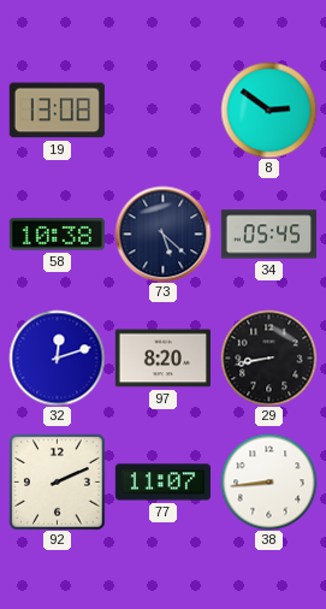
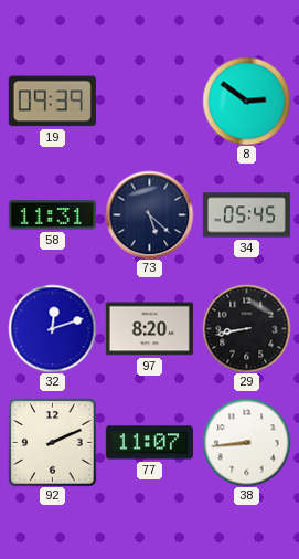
19: 13:08 -> 09:39 (52, 102)
58: 10:38 -> 11:31 (52, 215)
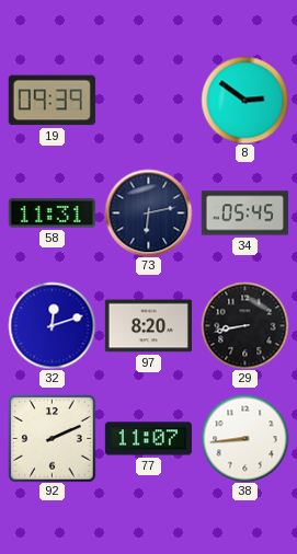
73: 5:22 -> 6:13 (148, 212)
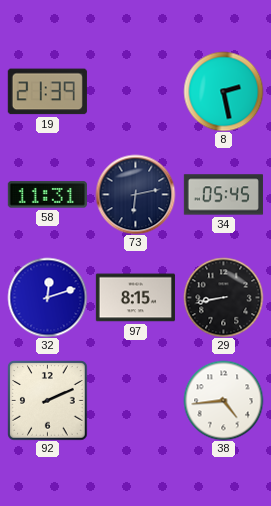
19: 09:39 -> 21:39 (47, 92)
8: 2:51 -> 2:28 (223, 91)
97: 8:20 -> 8:15 (135, 298)
77: 11:07 -> none (148, 439)
38: 8:44 -> 4:44 (223, 400)
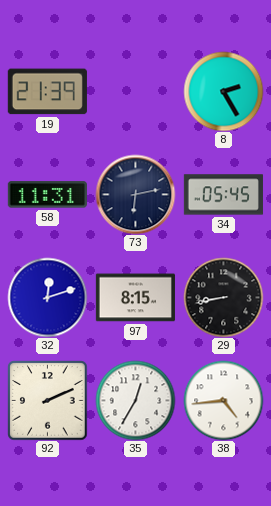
8: 2:28 -> 2:25 (223, 91)
35: none -> 12:35 (135, 400)
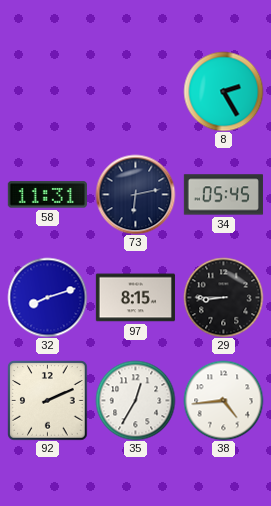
19: 21:39 -> none (47, 92)
32: 12:12 -> 8:12 (47, 297)
29: 8:43 -> 8:45 (223, 297)
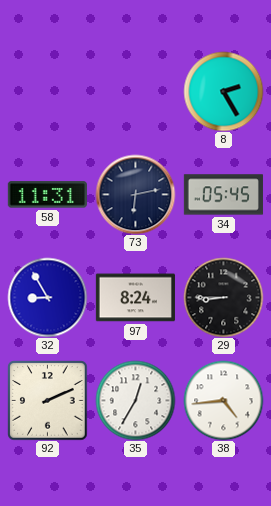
32: 8:12 -> 8:55 (47, 297)
97: 8:15 -> 8:24 (135, 298)
